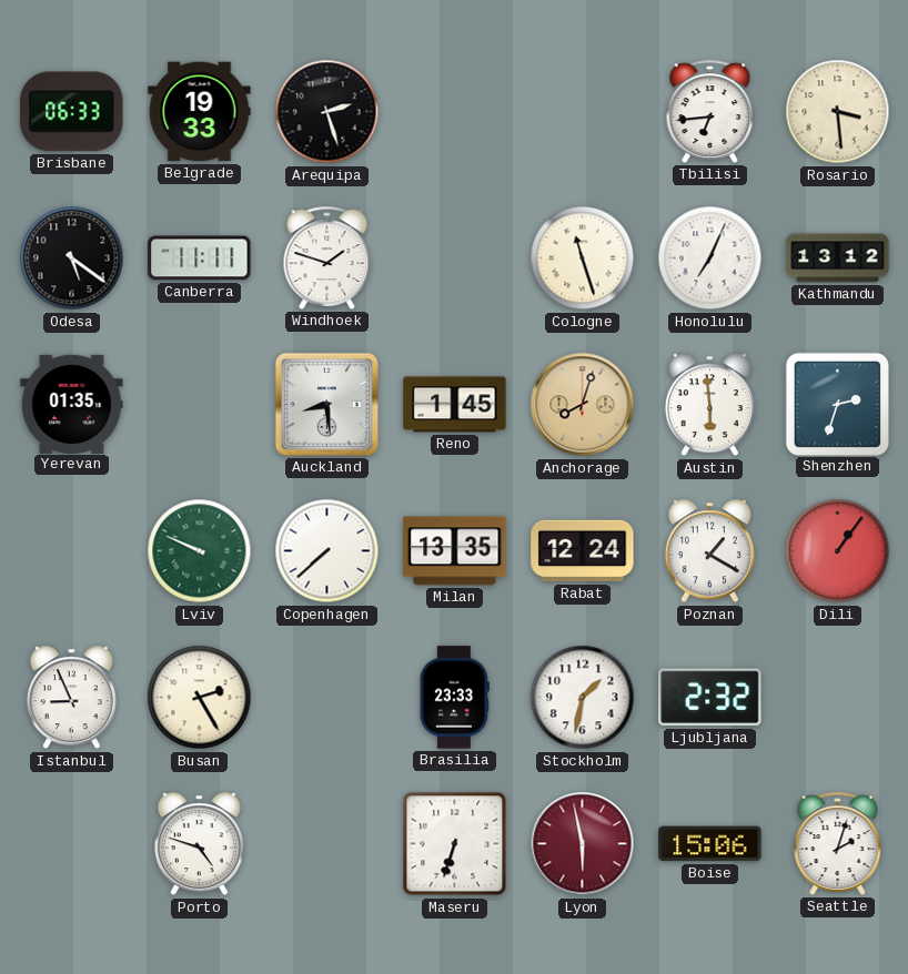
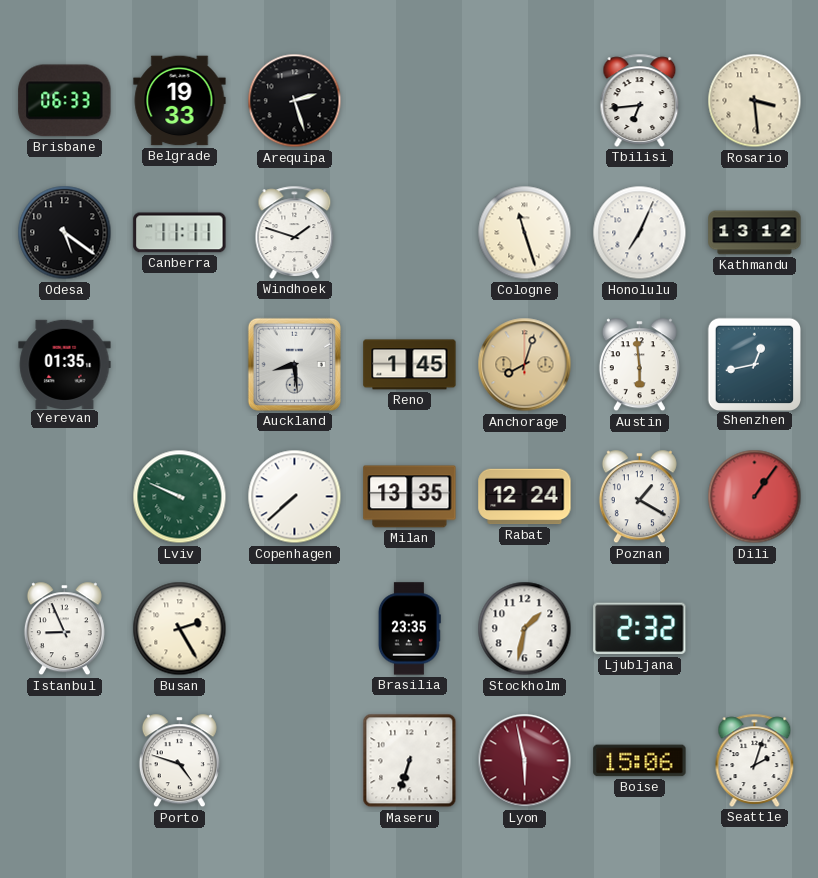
Shenzhen: 2:33 -> 12:43 (754, 364)
Brasilia: 23:33 -> 23:35 (409, 629)
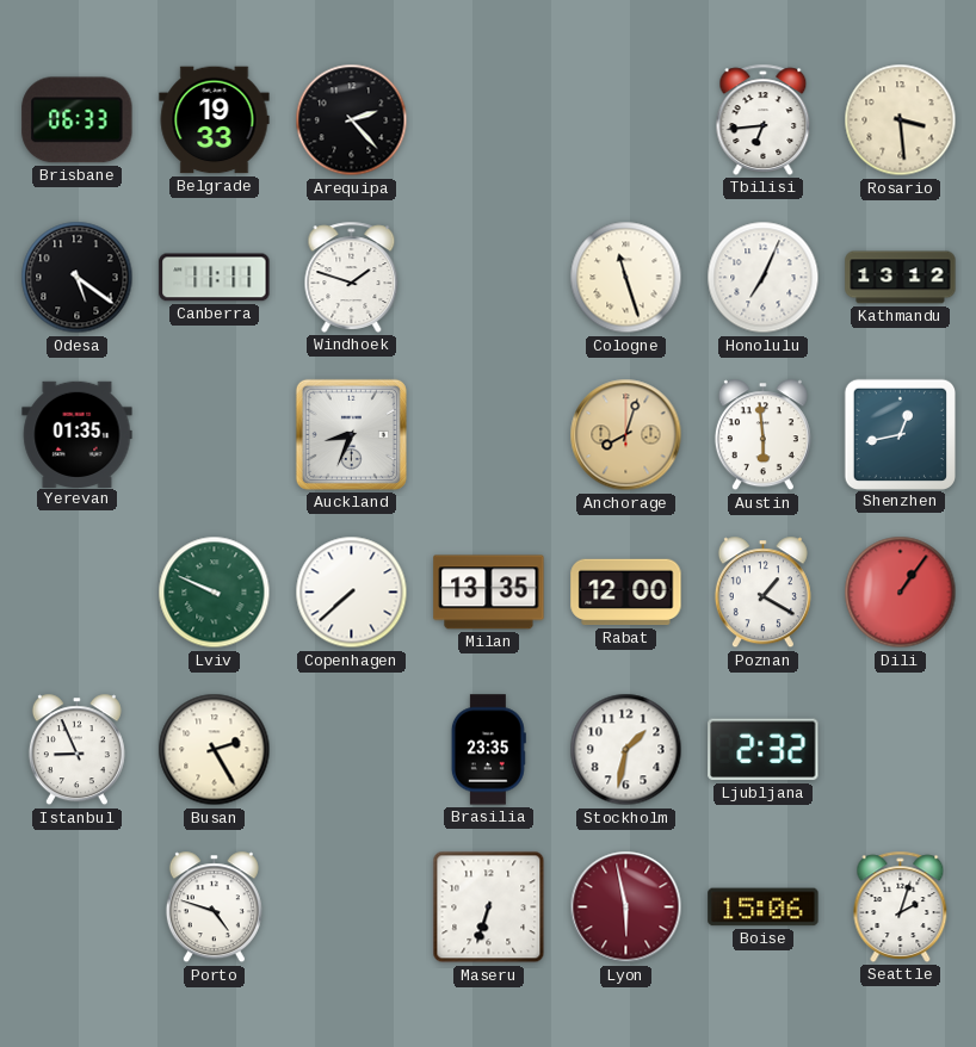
Arequipa: 2:27 -> 2:23 (352, 120)
Auckland: 8:29 -> 8:34 (351, 434)
Reno: 1:45 -> none (410, 365)
Rabat: 12:24 -> 12:00 (626, 593)
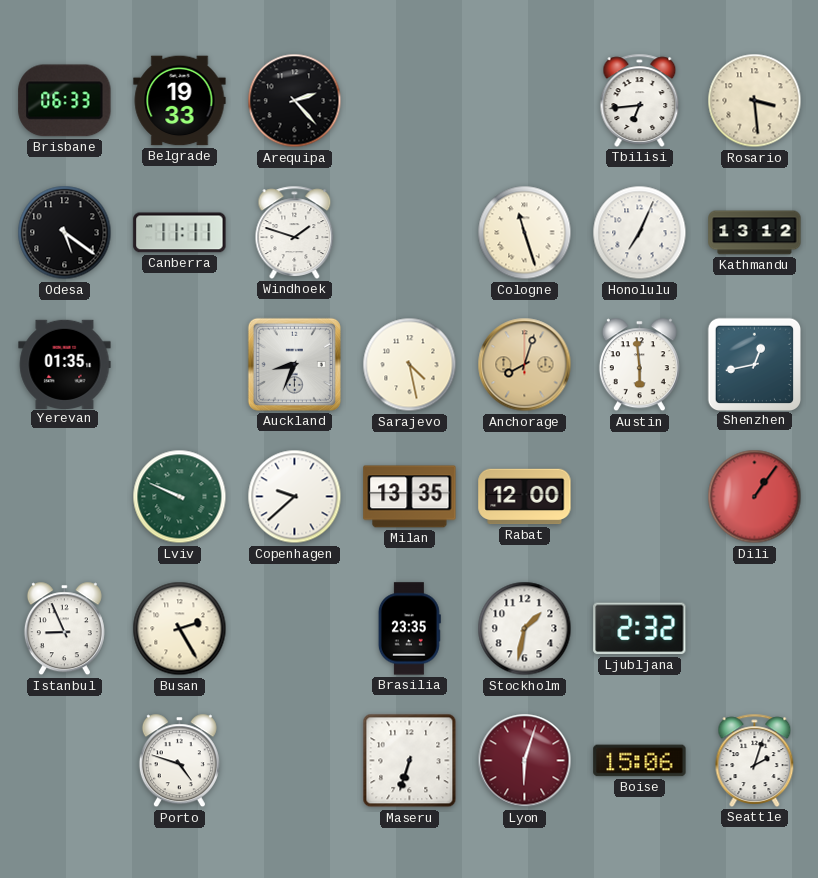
Sarajevo: none -> 4:28 (410, 365)
Copenhagen: 7:38 -> 9:38 (295, 497)
Poznan: 1:20 -> none (762, 593)
Lyon: 5:58 -> 6:03 (525, 761)
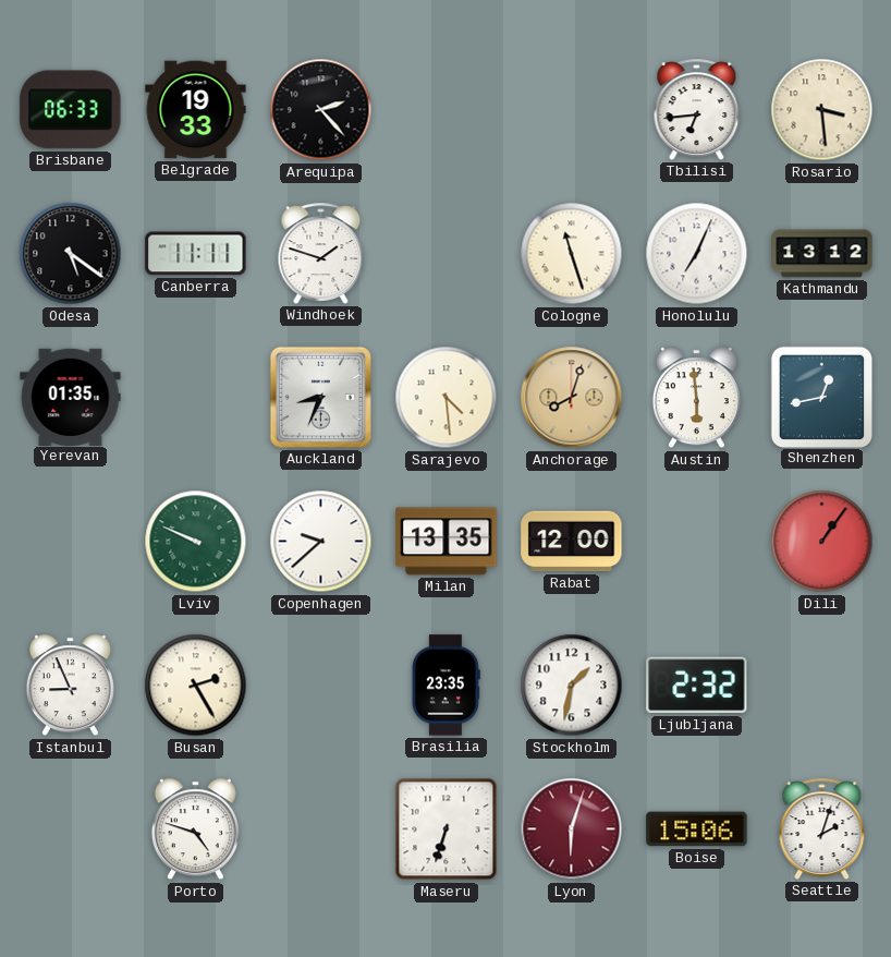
Sarajevo: 4:28 -> 4:29 (447, 398)
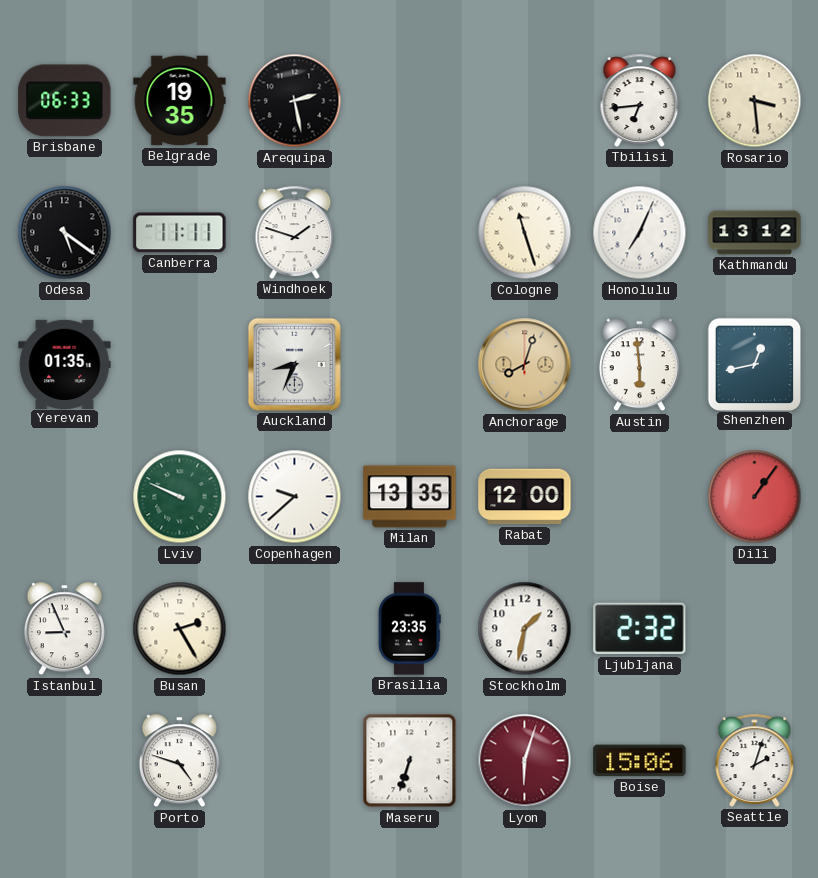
Belgrade: 19:33 -> 19:35 (180, 101)
Arequipa: 2:23 -> 2:28 (295, 101)
Sarajevo: 4:29 -> none (447, 398)
